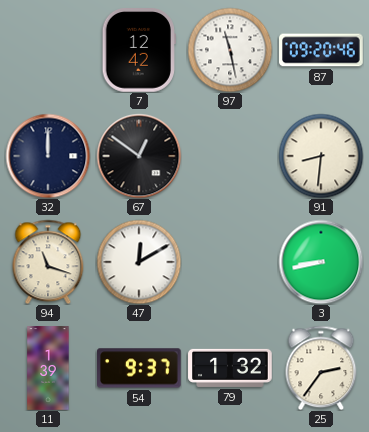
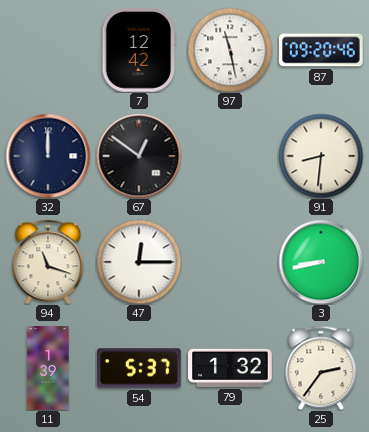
47: 12:10 -> 12:15 (139, 262)
54: 9:37 -> 5:37 (140, 368)
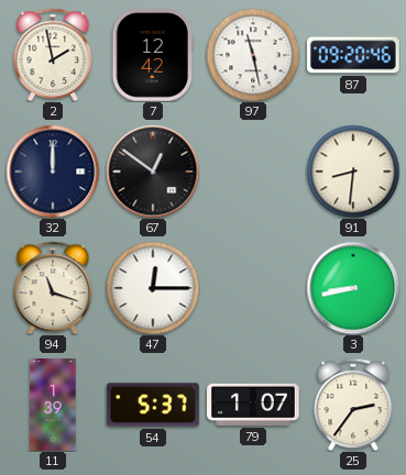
2: none -> 1:58 (53, 55)
79: 1:32 -> 1:07 (253, 405)
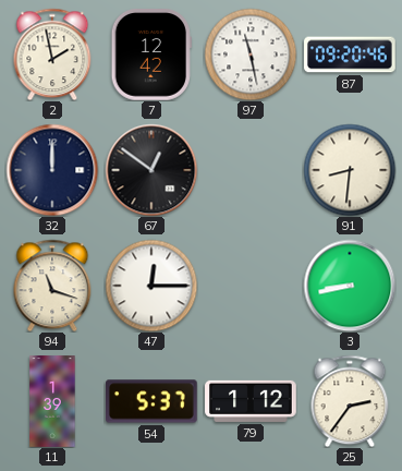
79: 1:07 -> 1:12 (251, 401)
